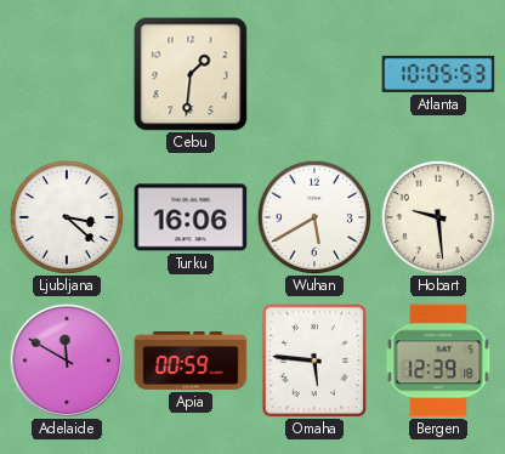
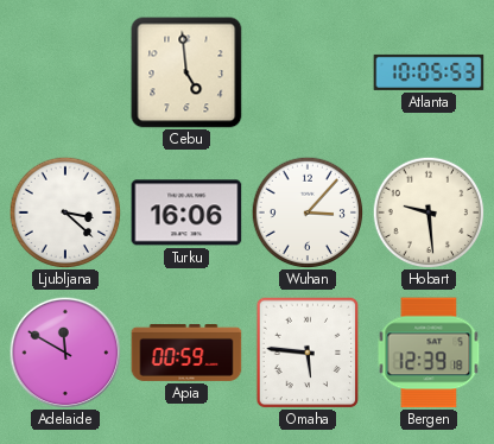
Cebu: 1:31 -> 4:59 (186, 72)
Wuhan: 5:40 -> 3:07 (308, 213)
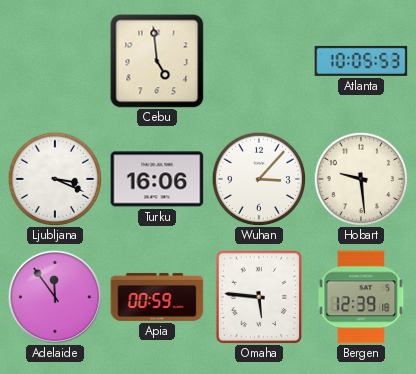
Ljubljana: 3:22 -> 3:19 (55, 179)
Adelaide: 11:50 -> 11:54 (55, 297)
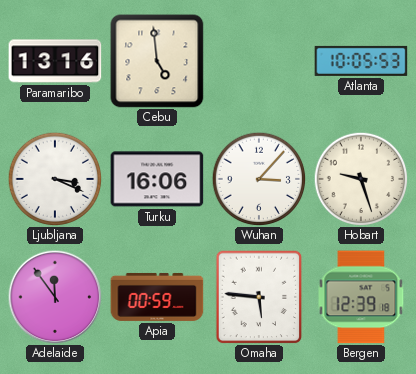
Paramaribo: none -> 13:16 (55, 61)
Hobart: 9:29 -> 9:27 (361, 179)
